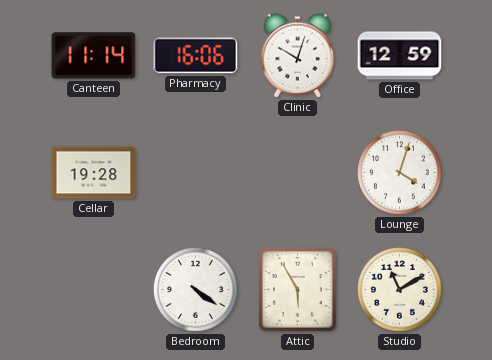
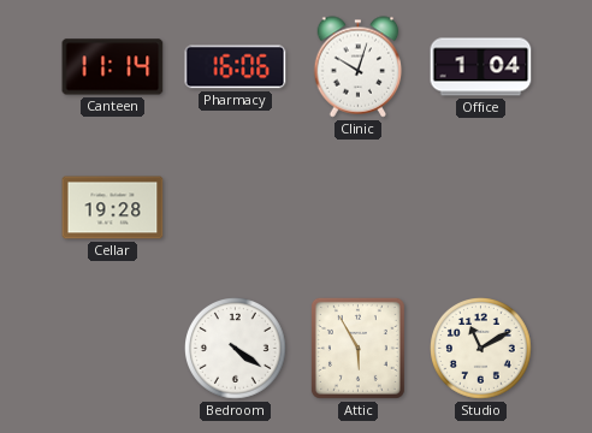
Office: 12:59 -> 1:04 (481, 67)
Lounge: 4:03 -> none (400, 173)
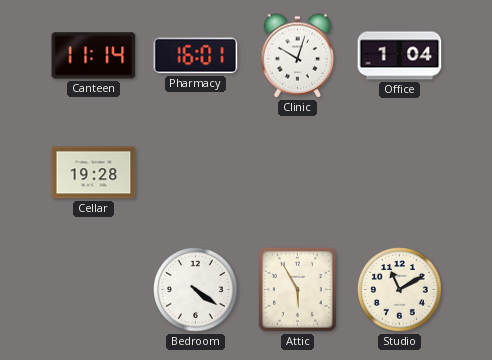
Pharmacy: 16:06 -> 16:01 (196, 56)
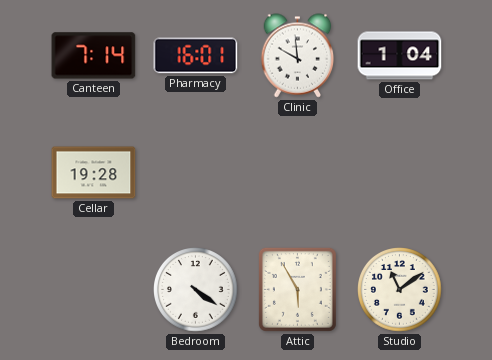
Canteen: 11:14 -> 7:14 (94, 56)
Clinic: 10:03 -> 9:59 (298, 56)
Studio: 11:10 -> 11:09 (400, 290)
